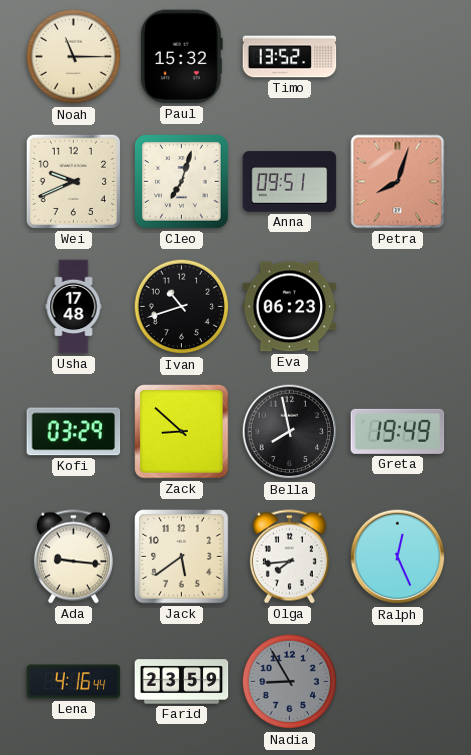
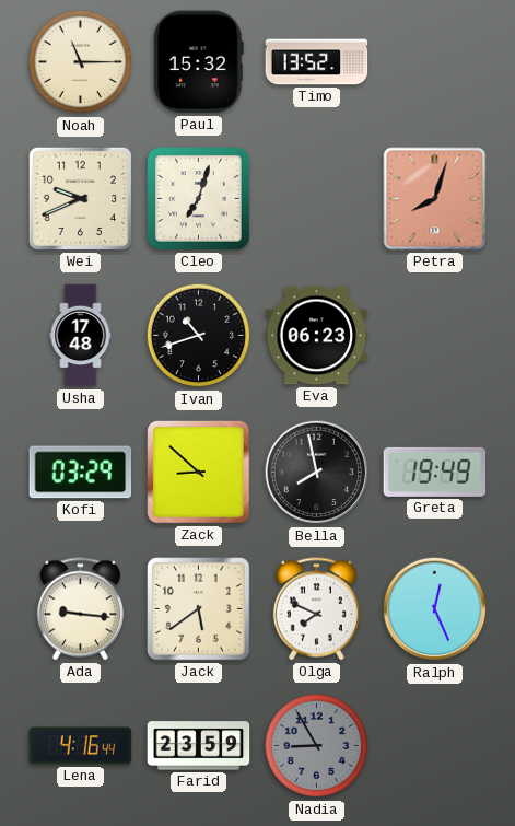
Anna: 09:51 -> none (290, 182)
Olga: 7:44 -> 7:49 (316, 609)
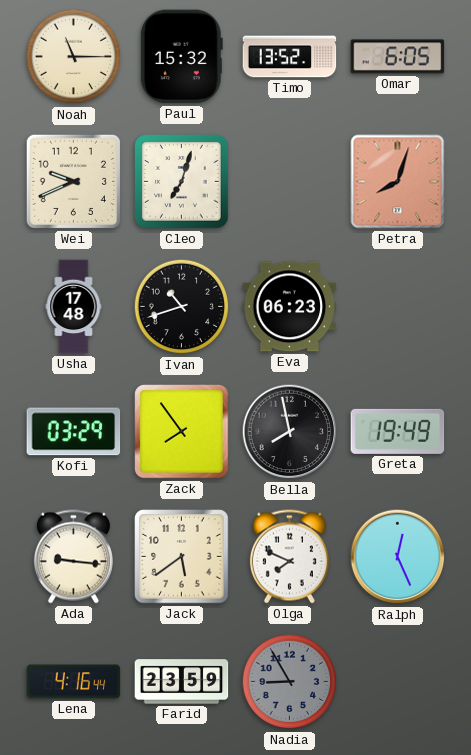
Omar: none -> 6:05 (398, 57)
Zack: 8:52 -> 7:54 (182, 432)
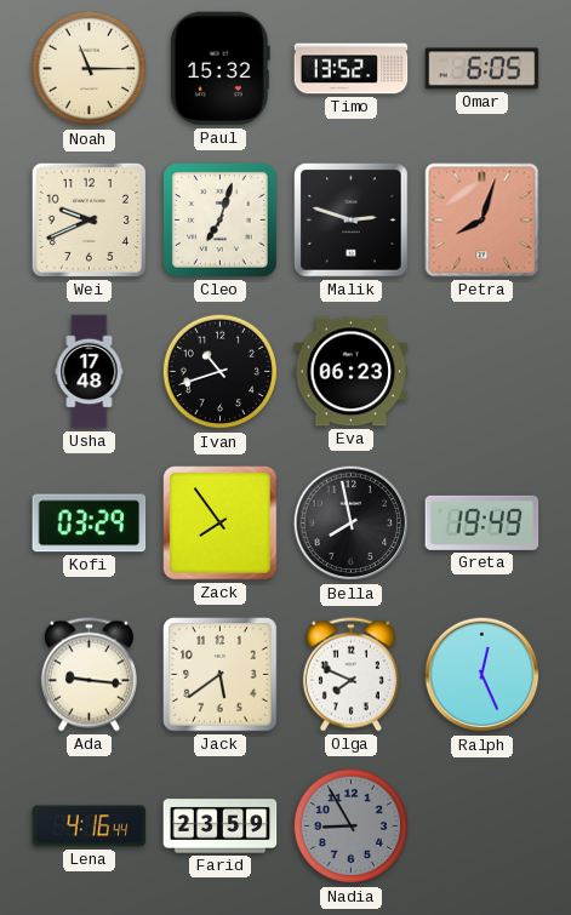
Malik: none -> 2:48 (352, 221)
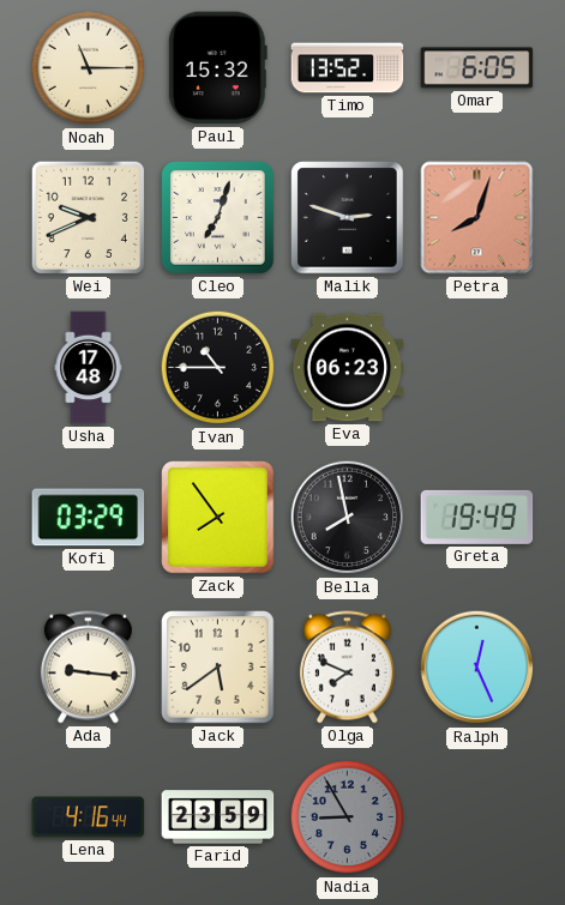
Ivan: 10:42 -> 10:45 (218, 368)
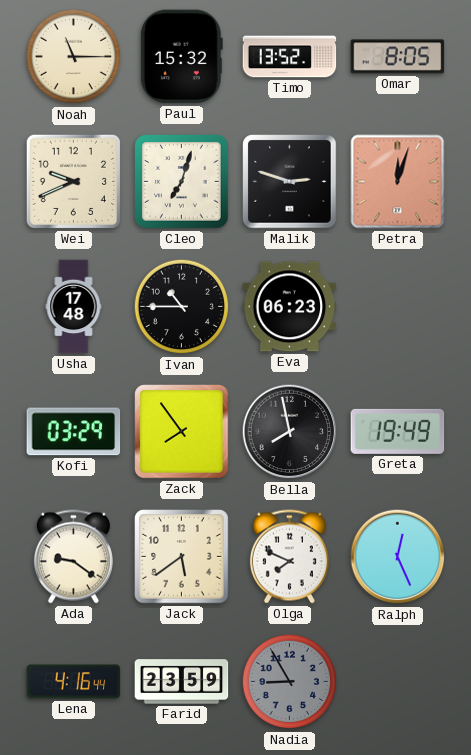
Omar: 6:05 -> 8:05 (398, 57)
Petra: 8:03 -> 12:03 (398, 182)
Ada: 9:16 -> 9:21 (73, 557)
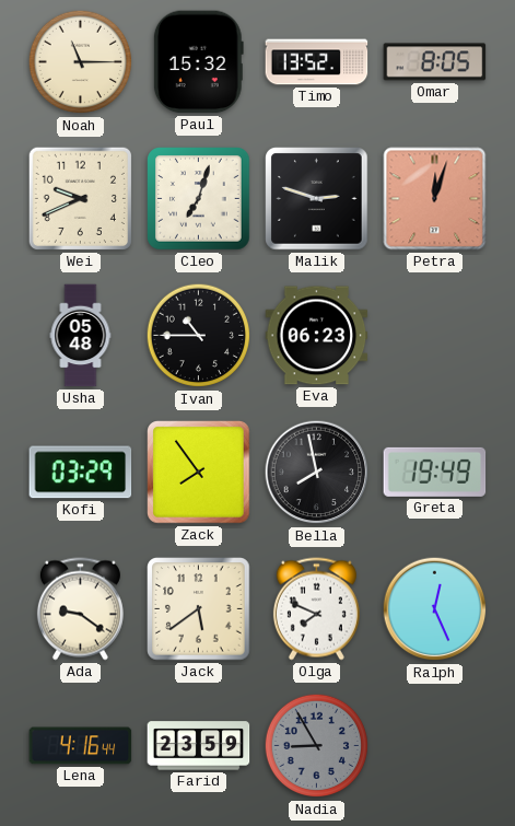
Usha: 17:48 -> 05:48 (81, 336)
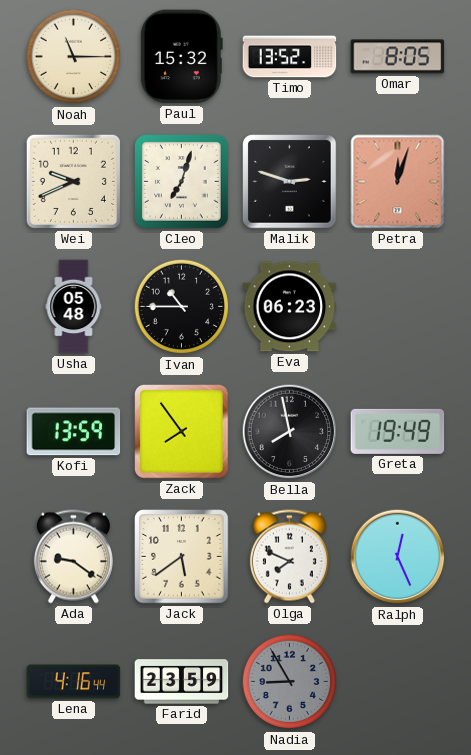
Kofi: 03:29 -> 13:59 (74, 432)
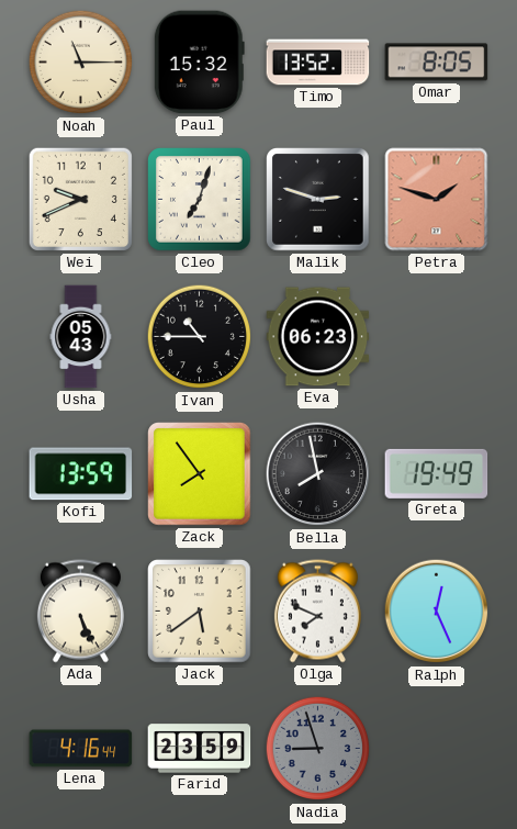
Petra: 12:03 -> 1:48 (437, 200)
Usha: 05:48 -> 05:43 (81, 337)
Ada: 9:21 -> 5:26 (80, 612)
Nadia: 8:55 -> 8:57 (318, 749)
